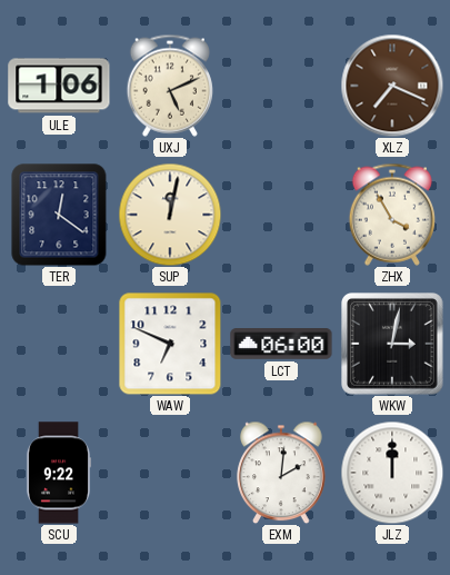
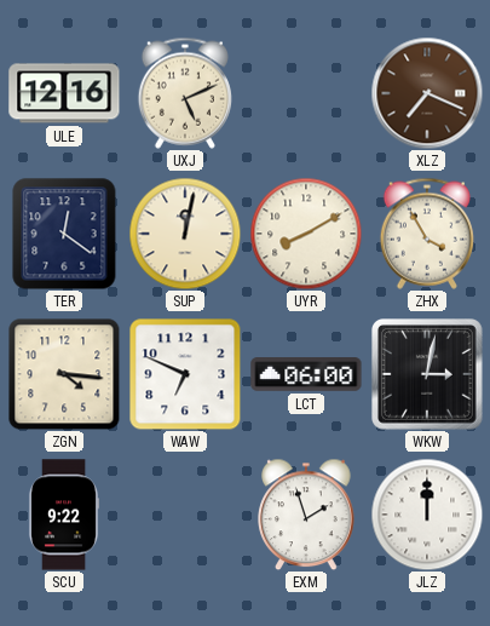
ULE: 1:06 -> 12:16 (64, 93)
UYR: none -> 8:10 (306, 234)
ZGN: none -> 4:16 (64, 374)
EXM: 2:01 -> 1:57 (306, 515)
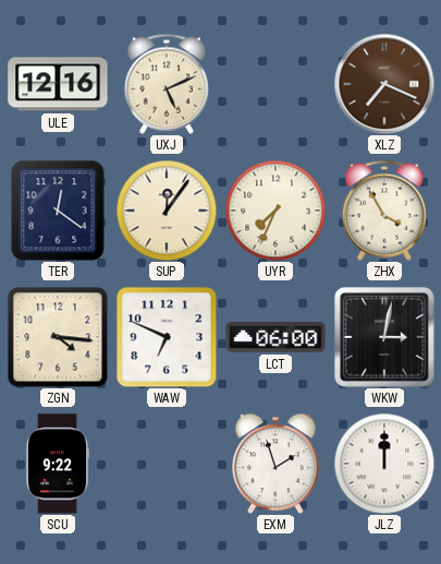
SUP: 12:02 -> 12:06 (167, 211)
UYR: 8:10 -> 7:34 (275, 211)
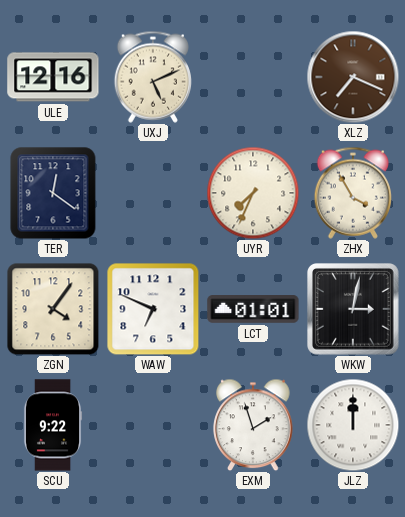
SUP: 12:06 -> none (167, 211)
ZGN: 4:16 -> 4:06 (53, 309)
LCT: 06:00 -> 01:01 (253, 309)
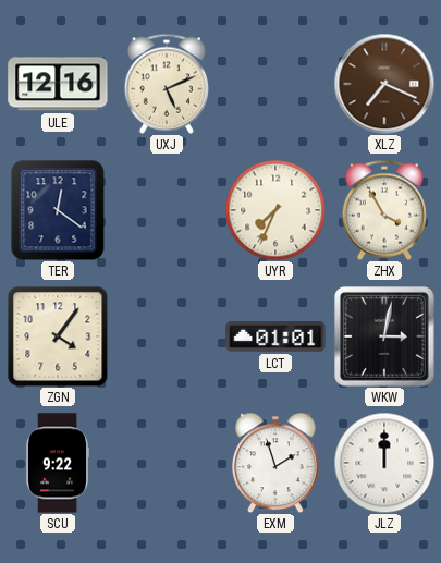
WAW: 6:49 -> none (153, 309)
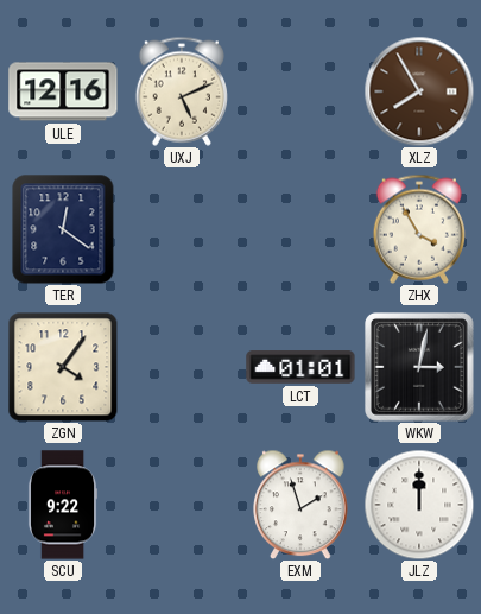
XLZ: 7:19 -> 7:55 (419, 91)
UYR: 7:34 -> none (275, 210)
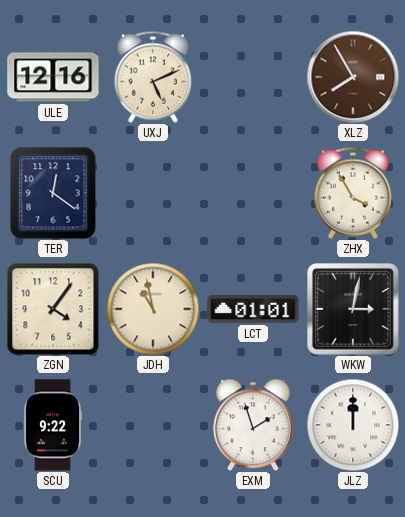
JDH: none -> 10:58 (153, 309)
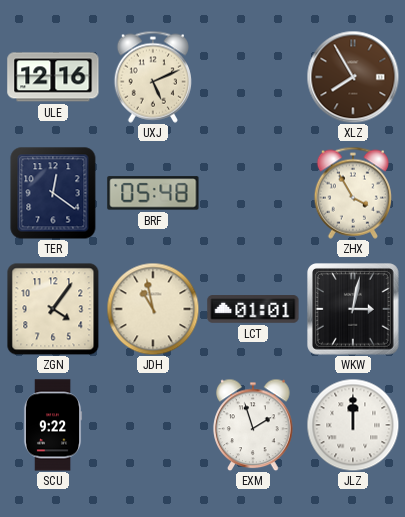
BRF: none -> 05:48 (153, 193)
